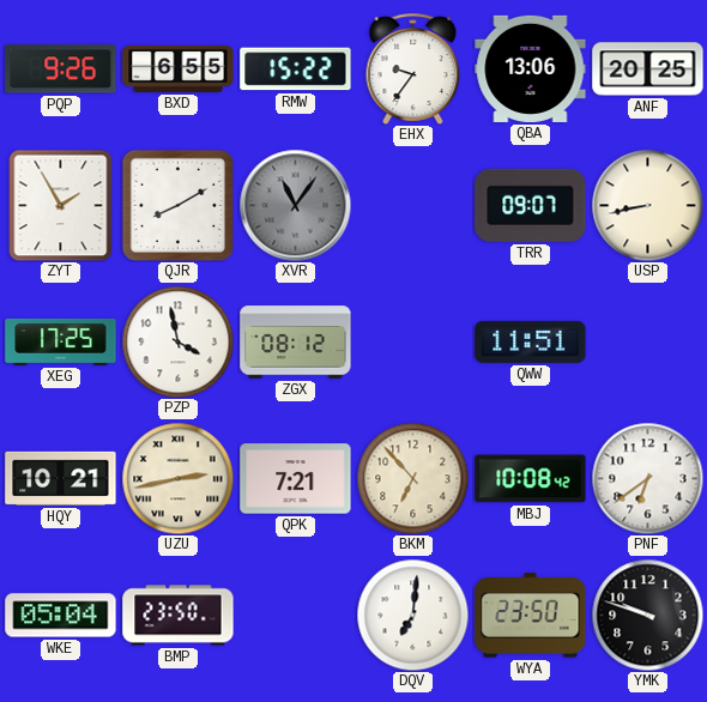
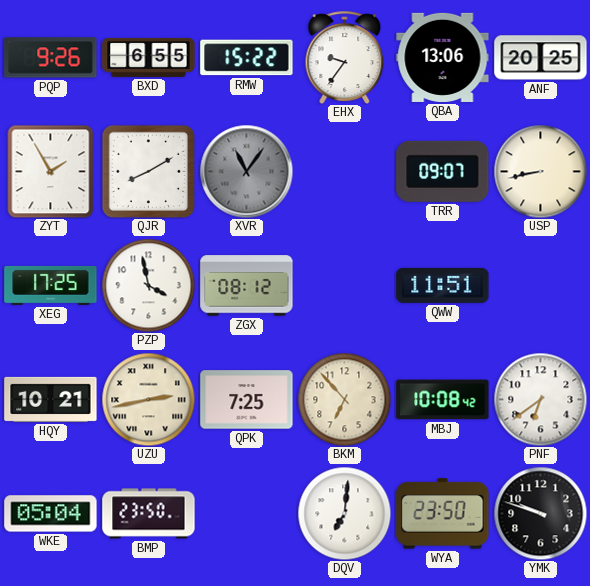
QPK: 7:21 -> 7:25 (247, 400)
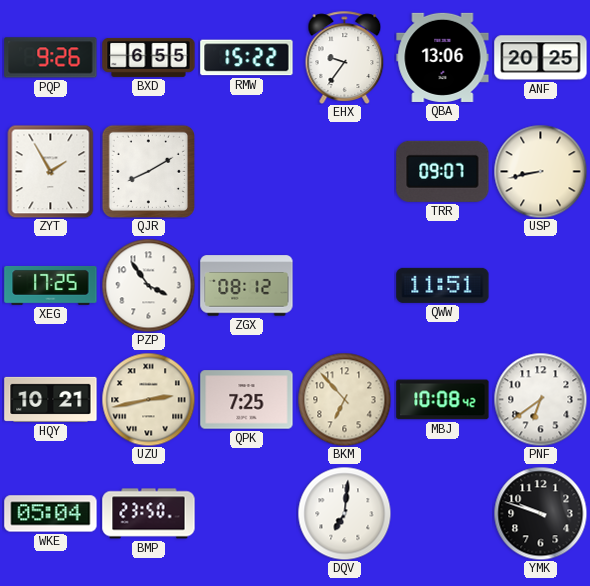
XVR: 11:06 -> none (246, 171)
PZP: 3:58 -> 3:54 (148, 285)
WYA: 23:50 -> none (443, 514)
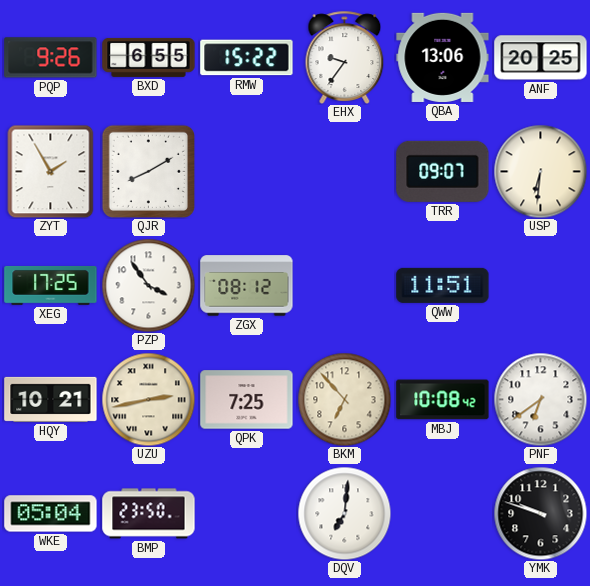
USP: 8:43 -> 6:31 (540, 171)
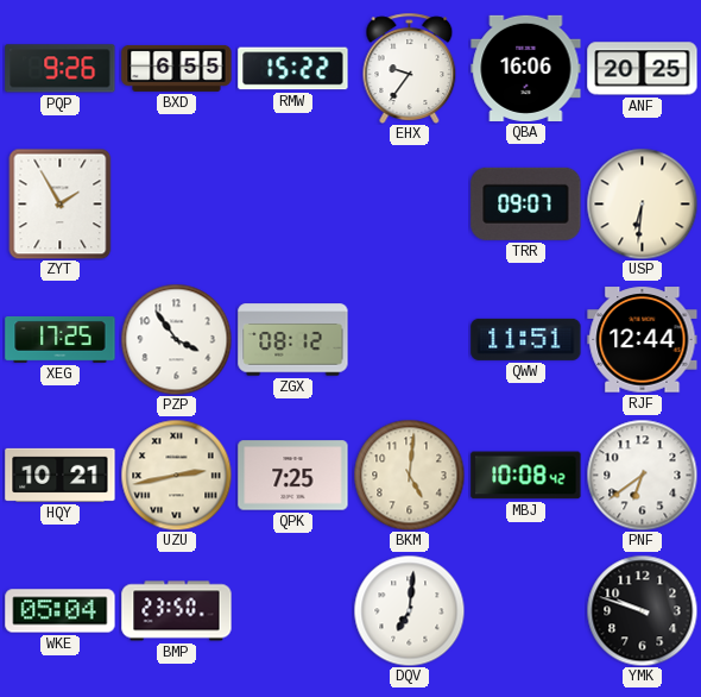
QBA: 13:06 -> 16:06 (526, 68)
QJR: 8:10 -> none (148, 171)
RJF: none -> 12:44 (643, 340)
BKM: 6:53 -> 5:01 (409, 475)
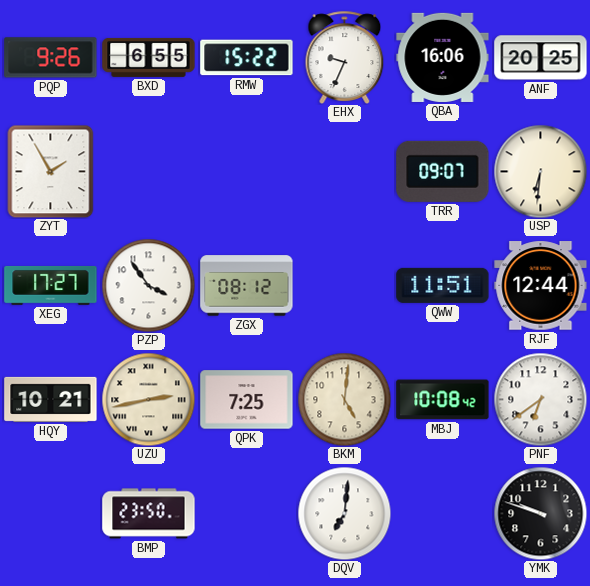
EHX: 9:36 -> 9:34 (345, 57)
XEG: 17:25 -> 17:27 (51, 285)
WKE: 05:04 -> none (61, 611)
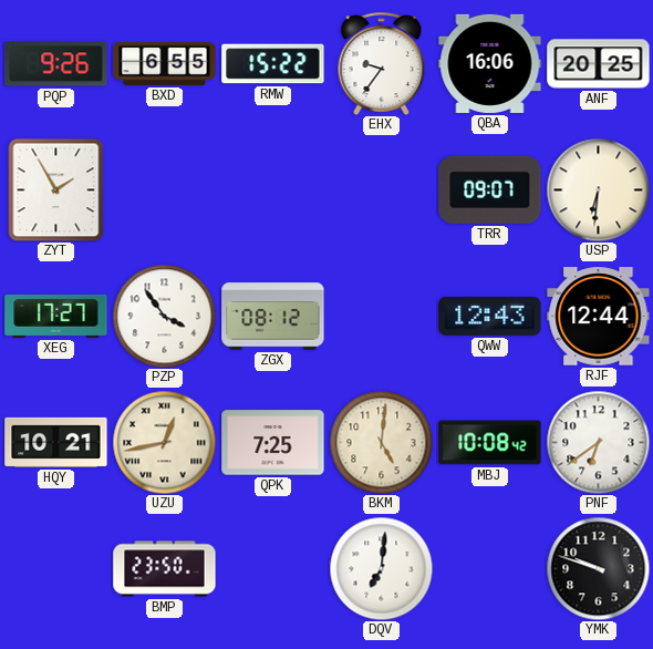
EHX: 9:34 -> 9:36 (382, 63)
QWW: 11:51 -> 12:43 (490, 316)
UZU: 2:43 -> 12:43 (164, 442)
